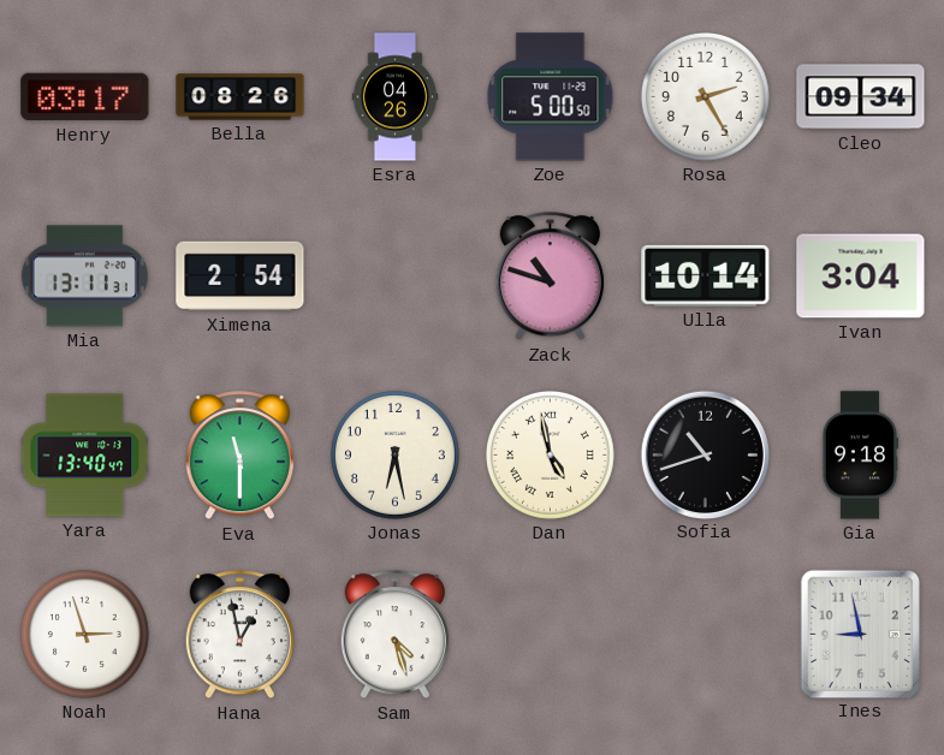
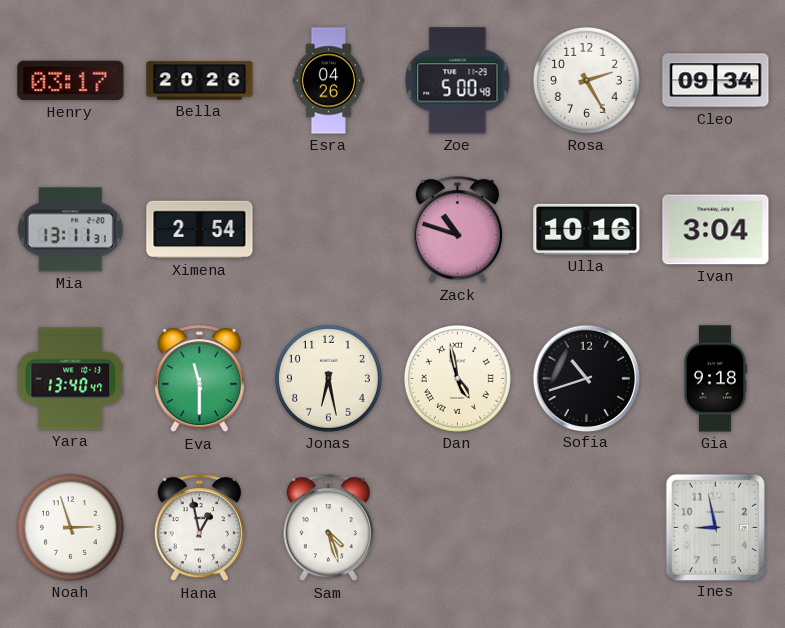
Bella: 08:26 -> 20:26 (200, 81)
Zoe: 5:00:50 -> 5:00:48 (458, 81)
Ulla: 10:14 -> 10:16 (587, 229)
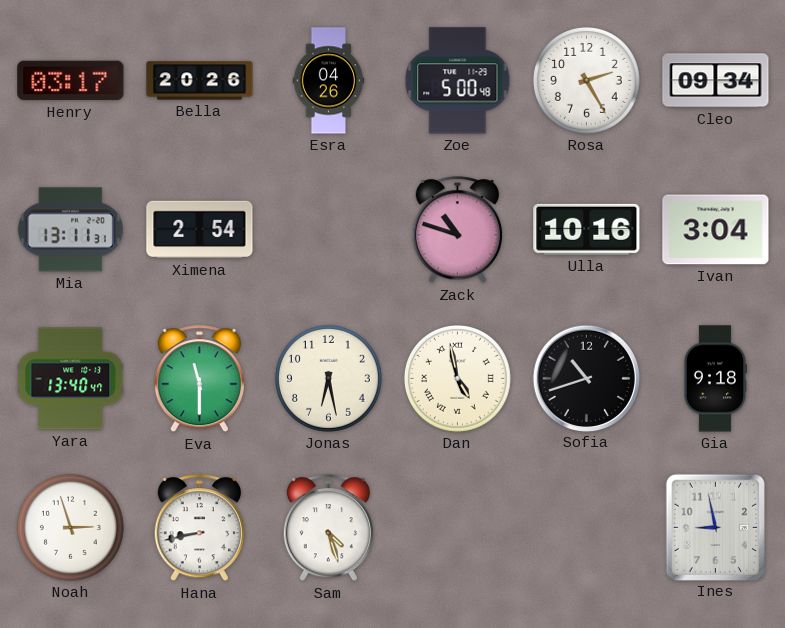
Hana: 12:58 -> 8:43 (199, 528)
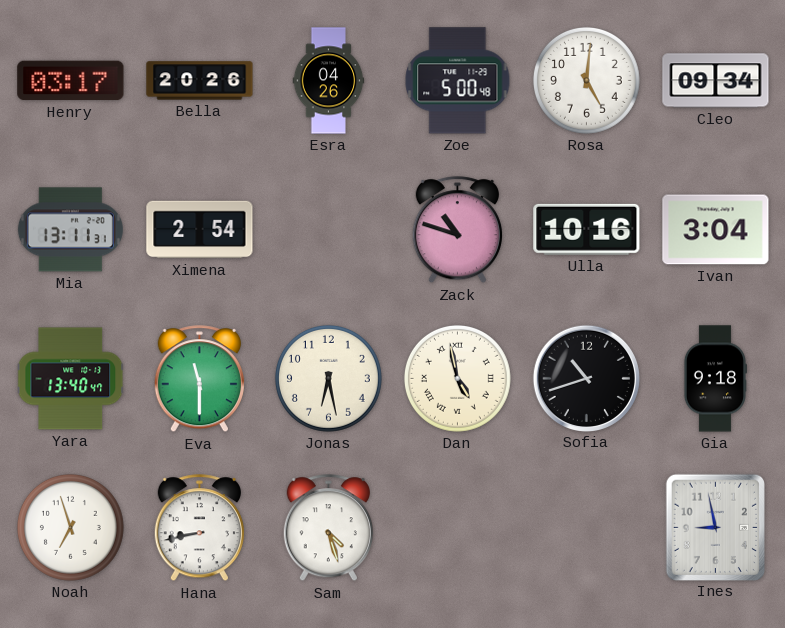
Rosa: 2:25 -> 5:01 (586, 80)
Noah: 2:57 -> 6:57 (70, 527)
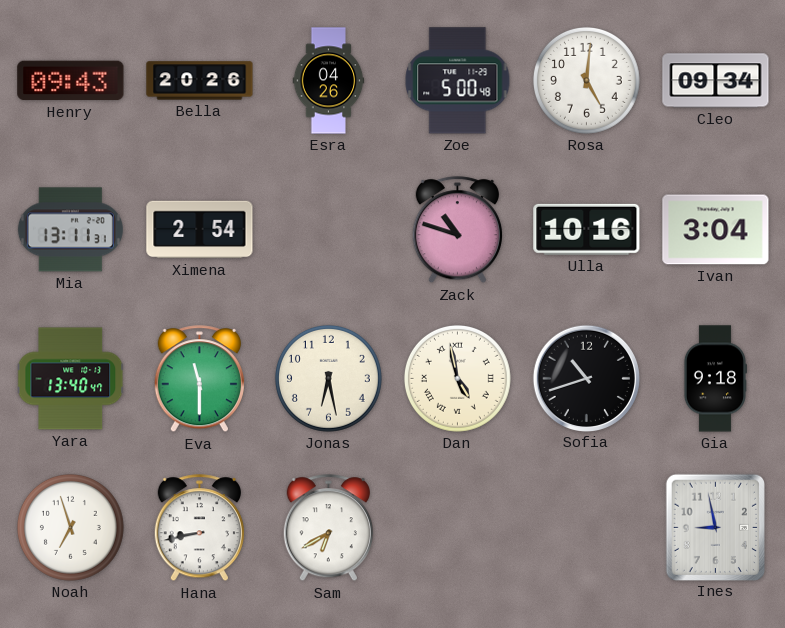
Henry: 03:17 -> 09:43 (71, 81)
Sam: 4:27 -> 6:40 (328, 528)
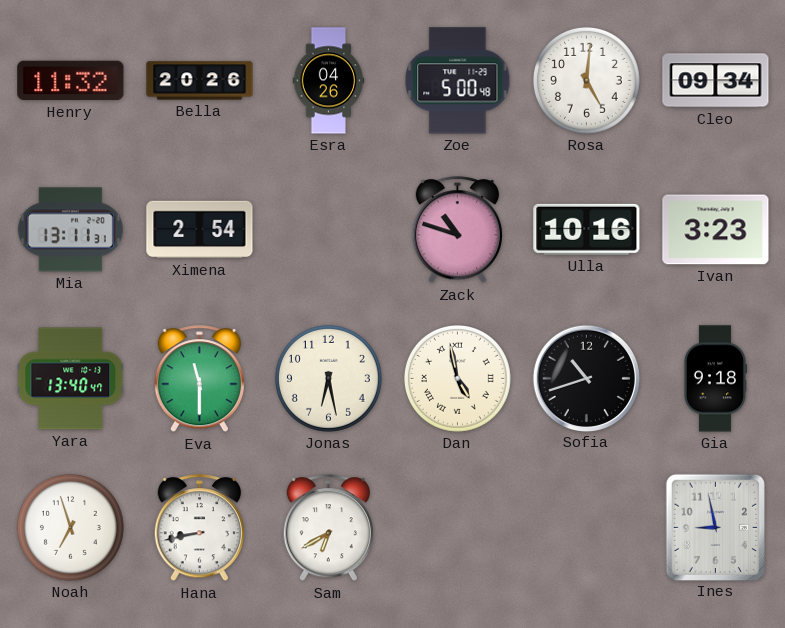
Henry: 09:43 -> 11:32 (71, 81)
Ivan: 3:04 -> 3:23 (716, 230)
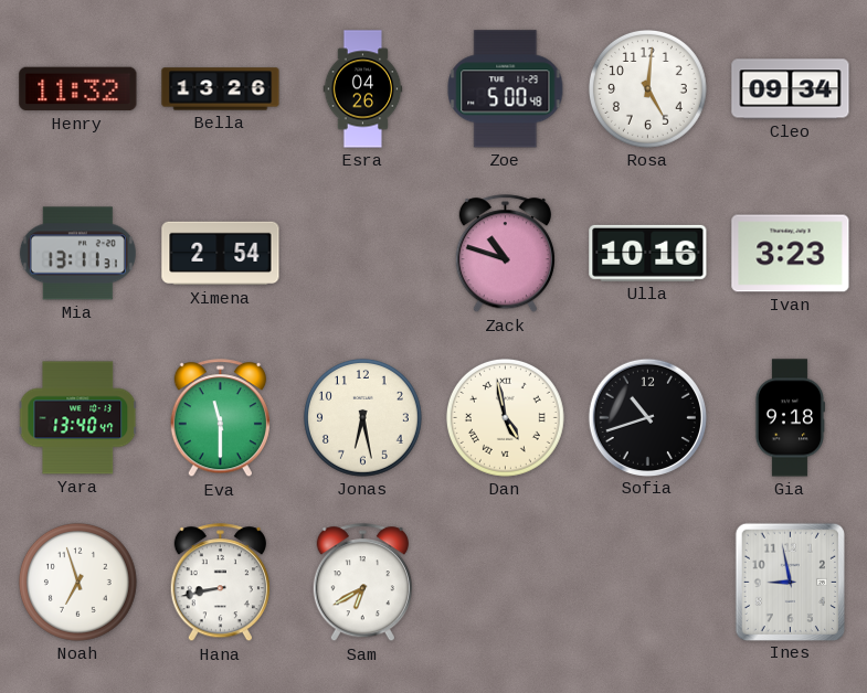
Bella: 20:26 -> 13:26 (221, 89)
